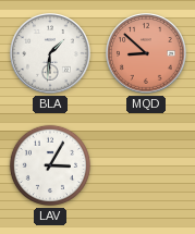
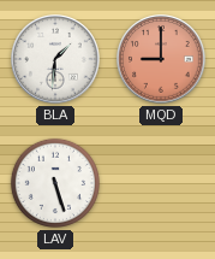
MQD: 8:52 -> 9:00 (161, 59)
LAV: 3:05 -> 5:27 (55, 183)
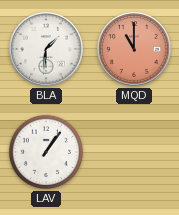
MQD: 9:00 -> 11:00 (134, 49)
LAV: 5:27 -> 1:06 (46, 152)
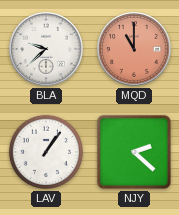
BLA: 1:31 -> 9:38 (46, 49)
NJY: none -> 2:22 (134, 152)
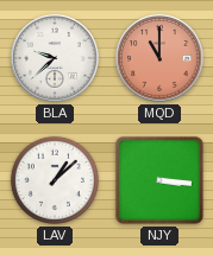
LAV: 1:06 -> 1:08 (55, 180)
NJY: 2:22 -> 3:16 (159, 180)
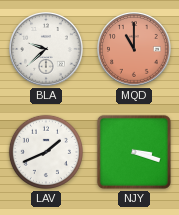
LAV: 1:08 -> 1:41 (46, 152)
NJY: 3:16 -> 3:18 (134, 152)
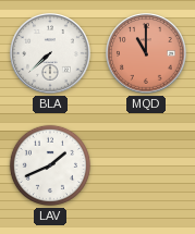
BLA: 9:38 -> 7:38 (50, 53)
NJY: 3:18 -> none (134, 152)
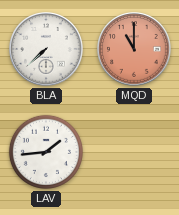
LAV: 1:41 -> 1:44 (46, 152)
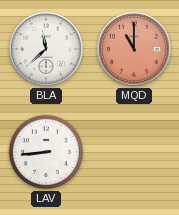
BLA: 7:38 -> 11:38 (46, 49)
LAV: 1:44 -> 8:44 (46, 152)
